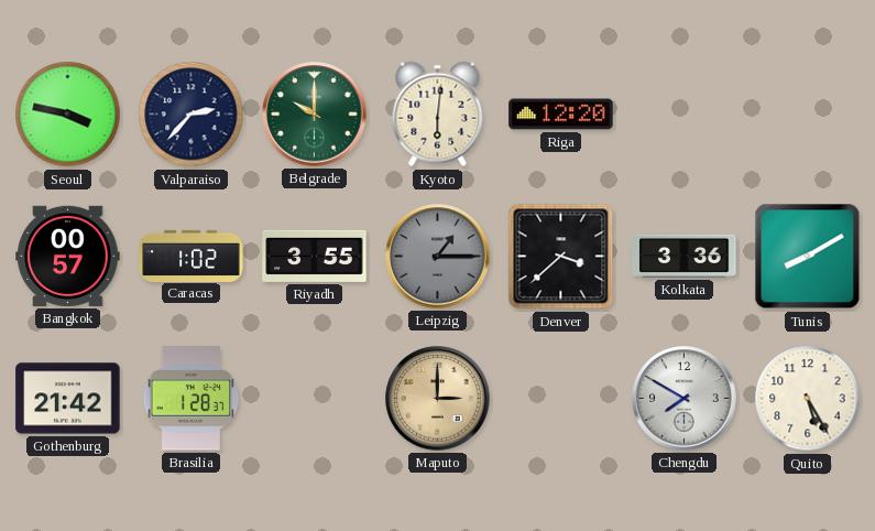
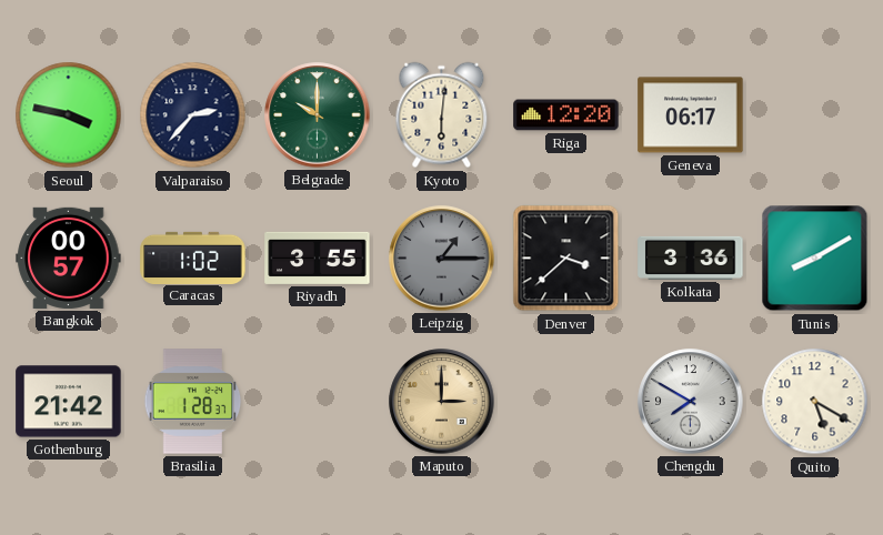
Geneva: none -> 06:17 (691, 115)
Quito: 5:25 -> 5:20 (815, 402)
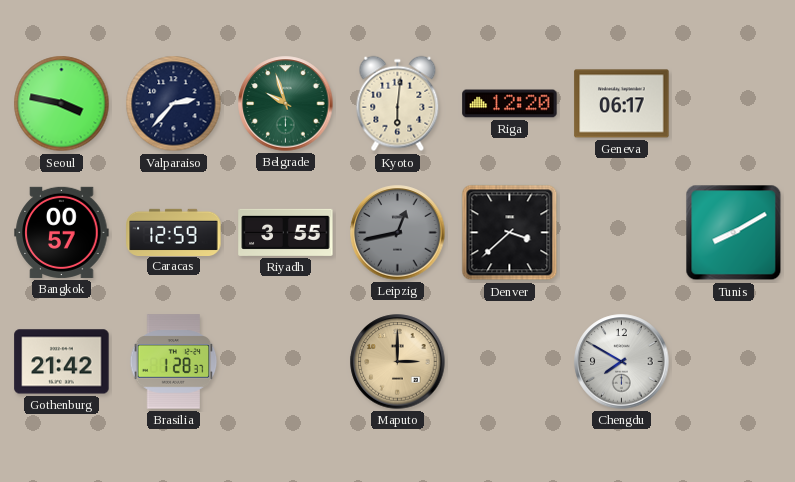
Belgrade: 10:00 -> 9:57 (286, 104)
Caracas: 1:02 -> 12:59 (174, 232)
Leipzig: 1:15 -> 12:43 (398, 233)
Kolkata: 3:36 -> none (691, 258)
Quito: 5:20 -> none (815, 402)
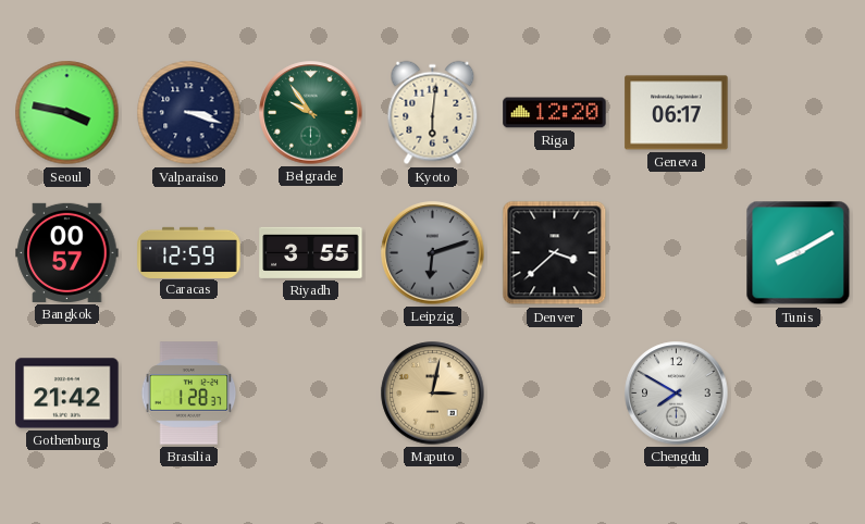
Valparaiso: 2:37 -> 3:18 (189, 113)
Belgrade: 9:57 -> 9:54 (311, 113)
Leipzig: 12:43 -> 6:12 (433, 253)
Maputo: 3:00 -> 3:02 (433, 394)
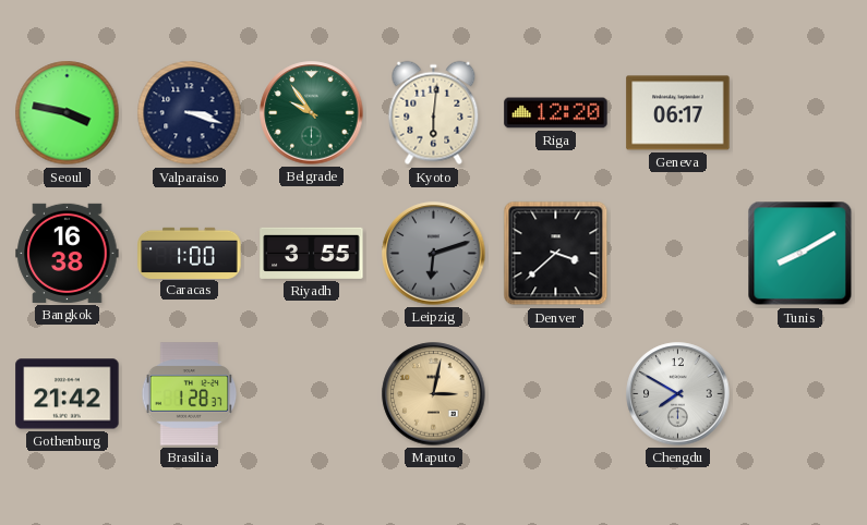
Bangkok: 00:57 -> 16:38 (68, 253)
Caracas: 12:59 -> 1:00 (190, 253)
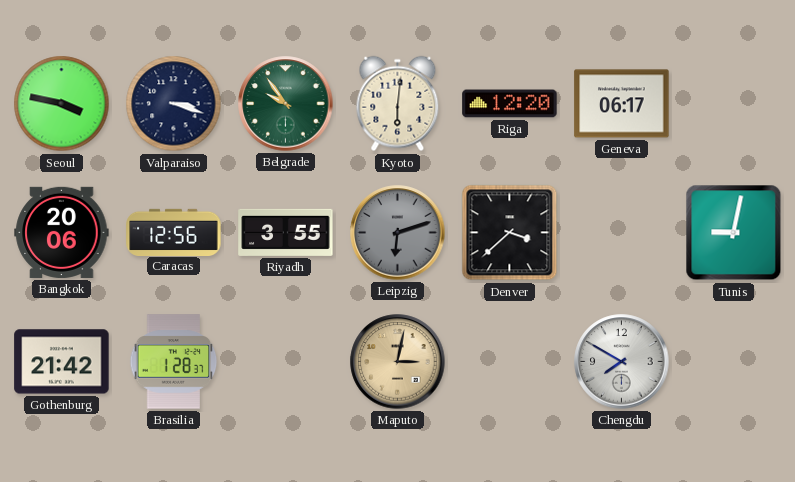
Bangkok: 16:38 -> 20:06 (62, 232)
Caracas: 1:00 -> 12:56 (174, 232)
Tunis: 8:10 -> 9:02 (734, 233)
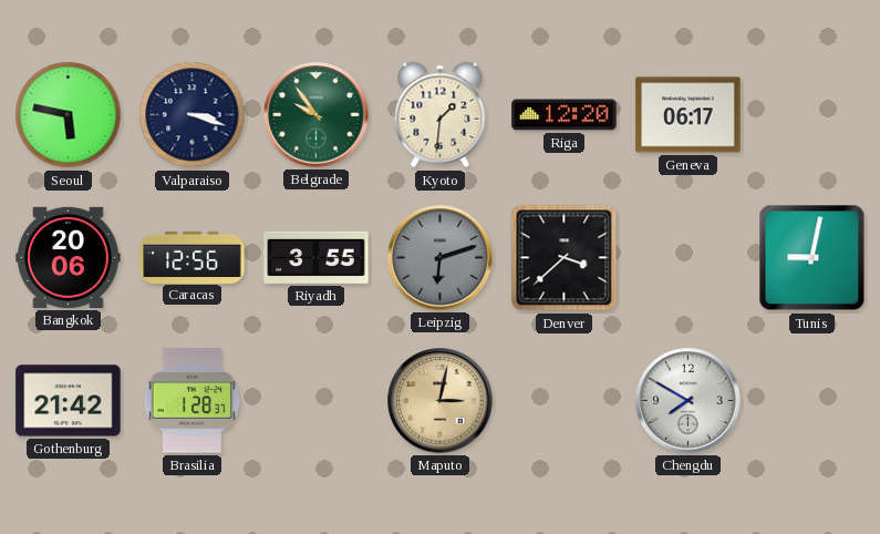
Seoul: 3:47 -> 5:47 (69, 115)
Kyoto: 6:01 -> 1:31 (441, 115)
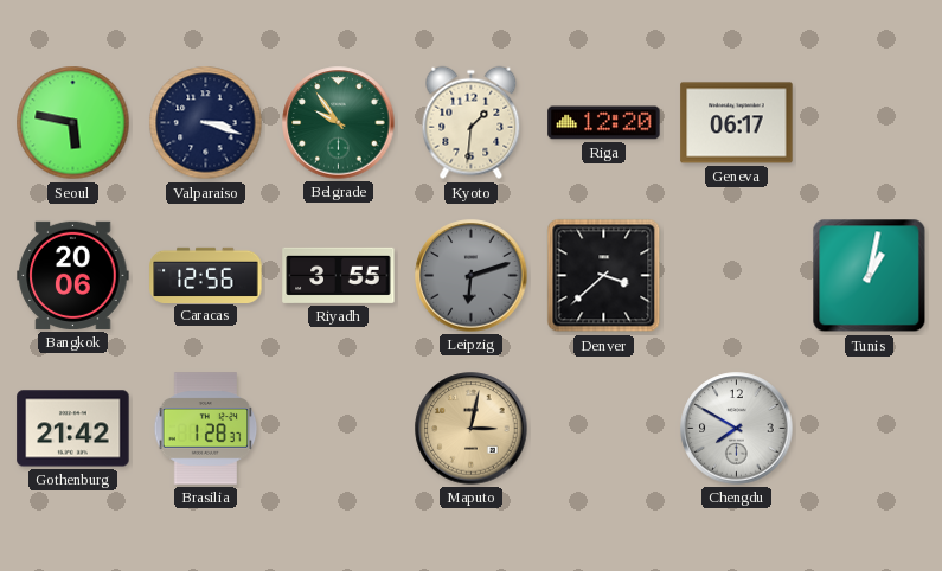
Tunis: 9:02 -> 1:02 (870, 276)
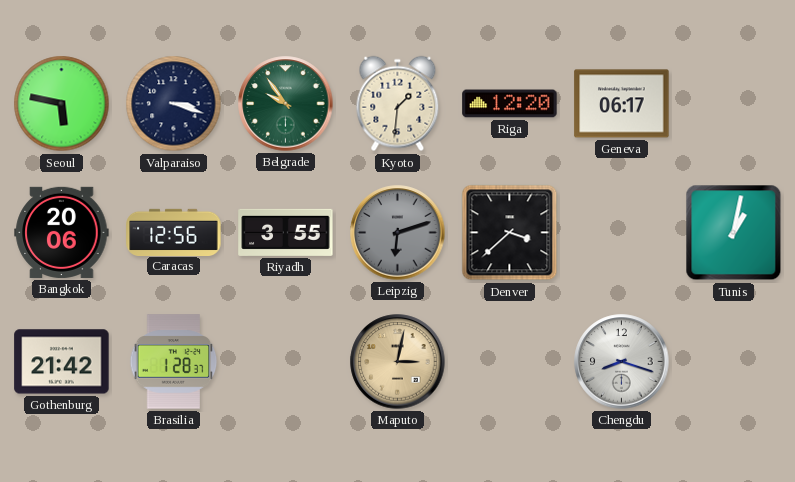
Chengdu: 7:50 -> 8:18 (622, 362)
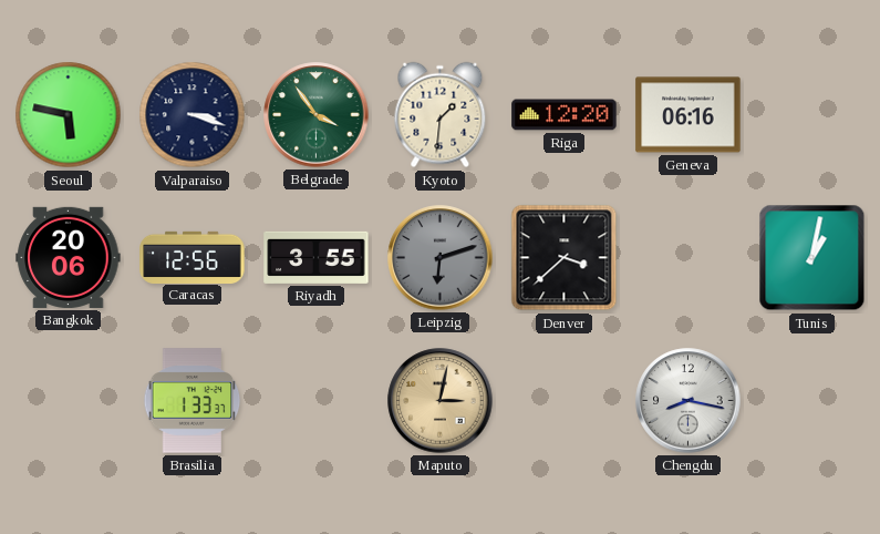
Belgrade: 9:54 -> 3:54 (317, 115)
Geneva: 06:17 -> 06:16 (689, 115)
Gothenburg: 21:42 -> none (62, 362)
Brasilia: 1:28 -> 1:33 (193, 401)
Chengdu: 8:18 -> 8:17 (689, 401)
